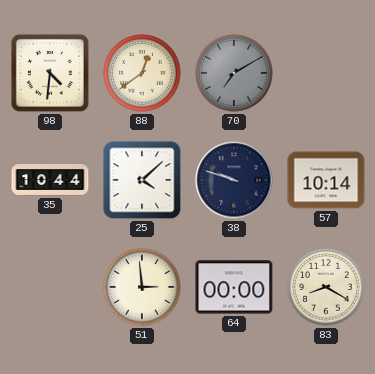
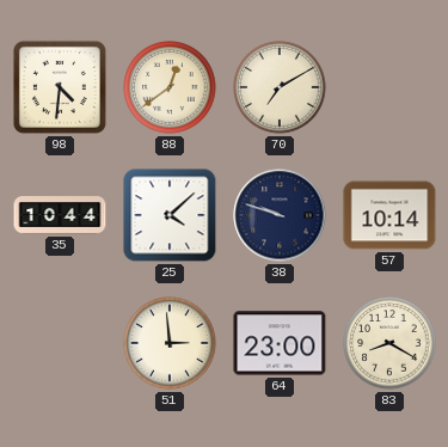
70 dial: grey -> cream (280, 87)
64: 00:00 -> 23:00 (280, 343)
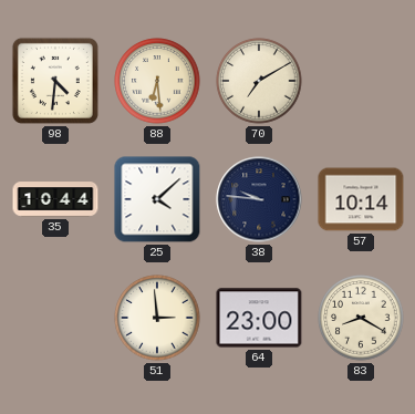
88: 12:39 -> 6:29 (157, 81)
38: 9:48 -> 9:46 (259, 199)
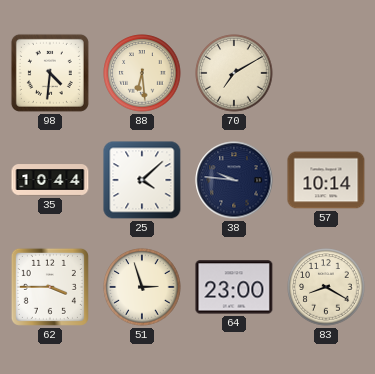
62: none -> 3:45 (50, 287)
51: 2:59 -> 2:57 (142, 287)
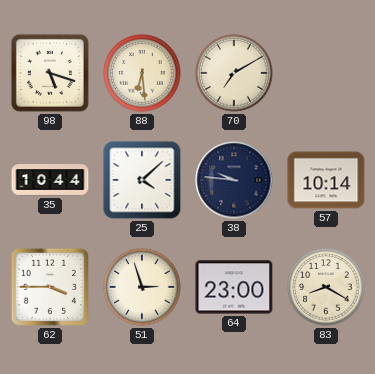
98: 4:31 -> 5:18 (50, 73)
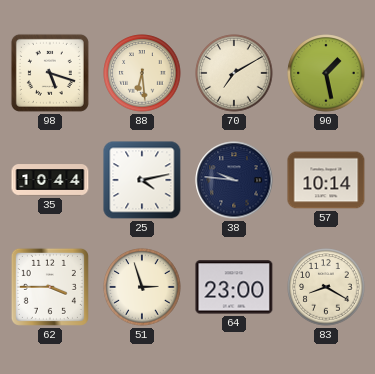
90: none -> 1:28 (326, 73)
25: 4:08 -> 4:13 (142, 180)
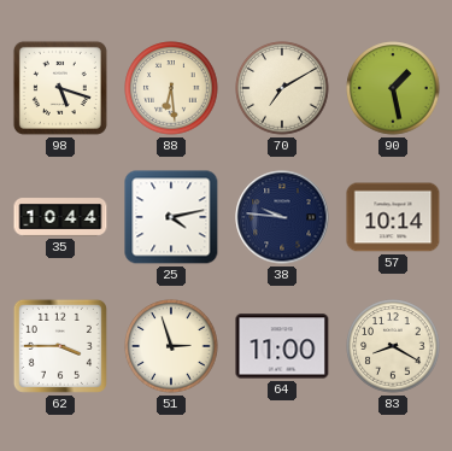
64: 23:00 -> 11:00 (282, 346)
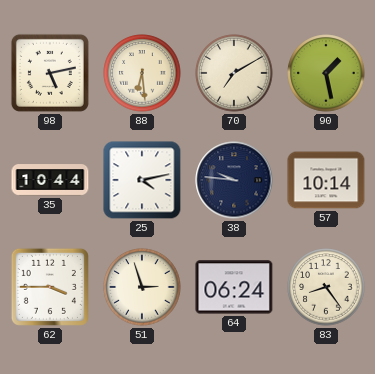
98: 5:18 -> 5:13 (50, 73)
64: 11:00 -> 06:24 (234, 287)
83: 8:20 -> 8:24 (326, 287)
